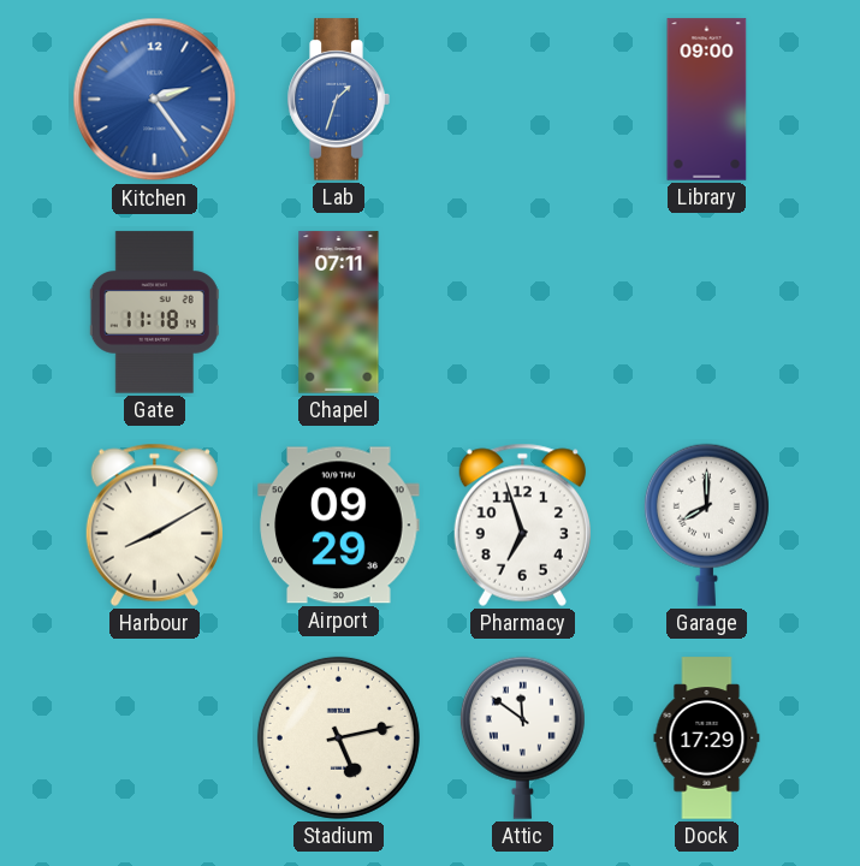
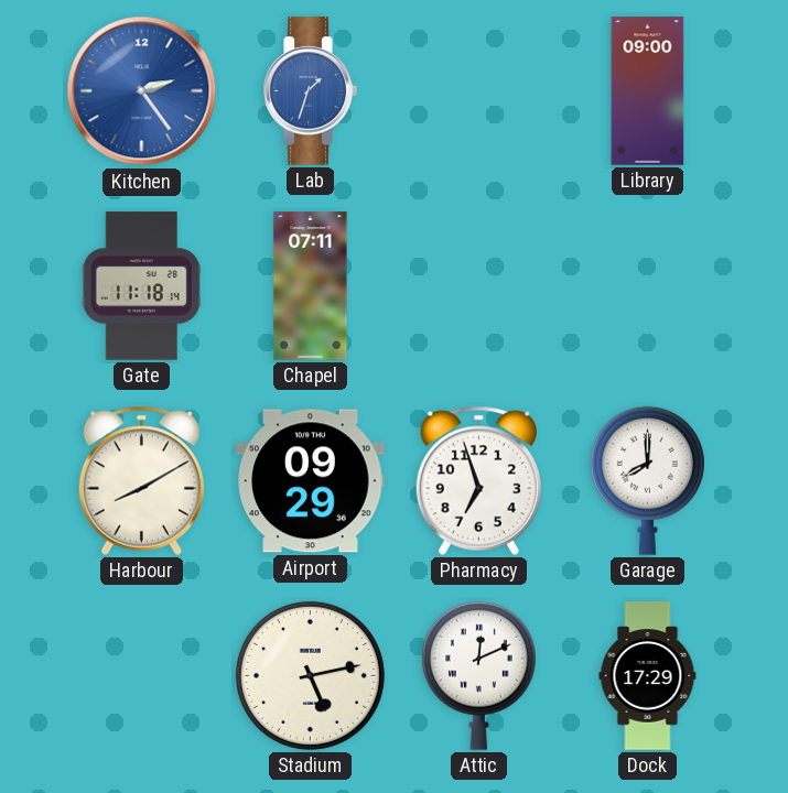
Attic: 11:51 -> 12:11 (478, 675)
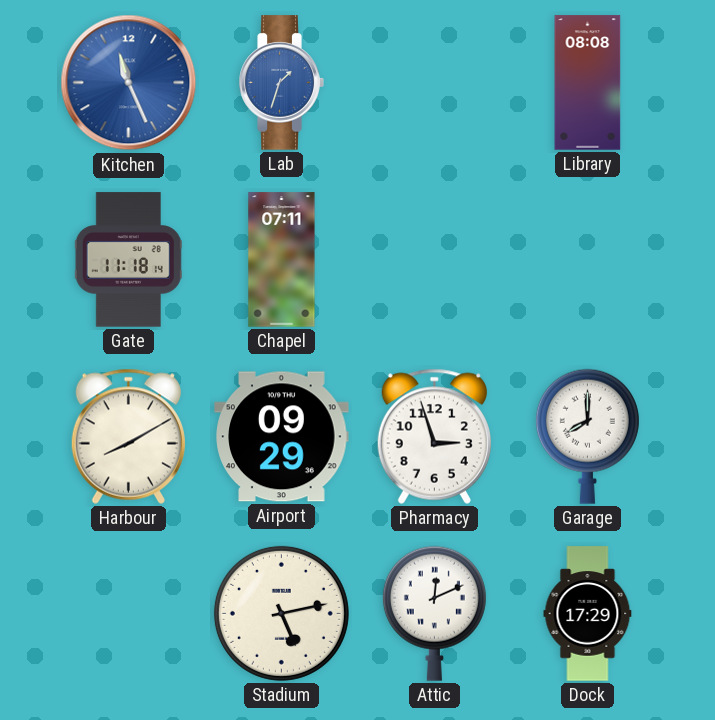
Kitchen: 2:24 -> 11:26 (129, 83)
Library: 09:00 -> 08:08 (588, 83)
Pharmacy: 6:57 -> 2:57 (434, 436)
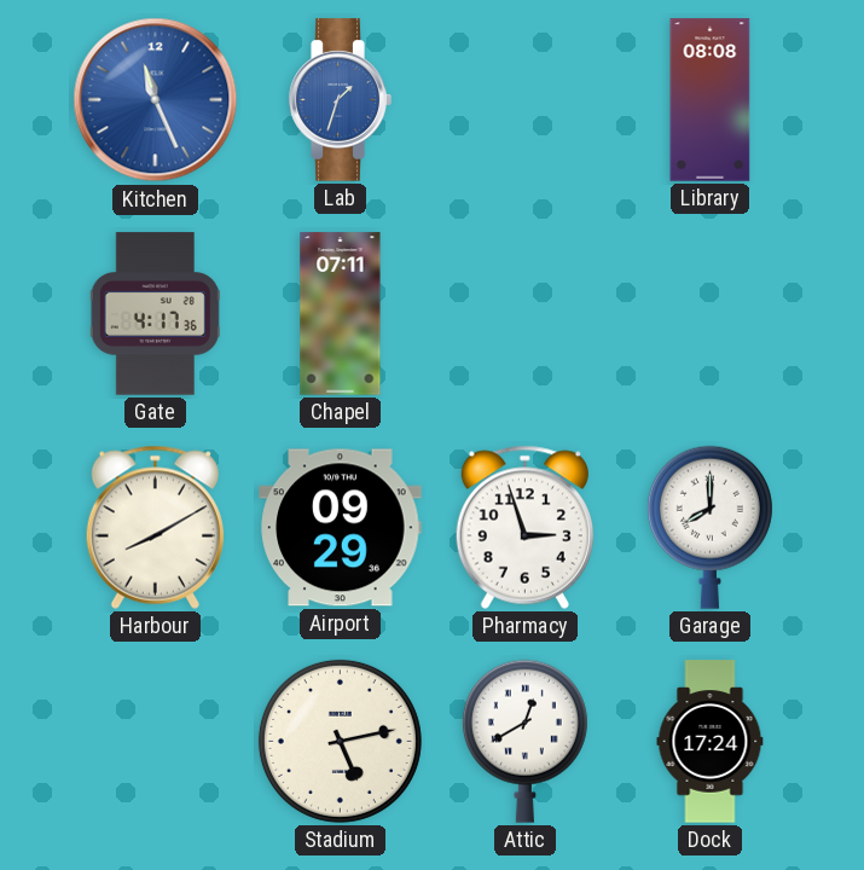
Gate: 11:18 -> 4:17 (155, 314)
Attic: 12:11 -> 12:40 (524, 741)
Dock: 17:29 -> 17:24 (711, 742)
